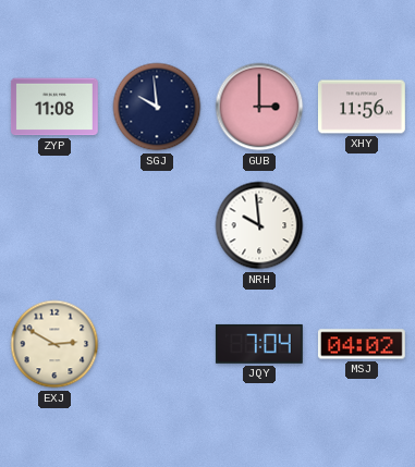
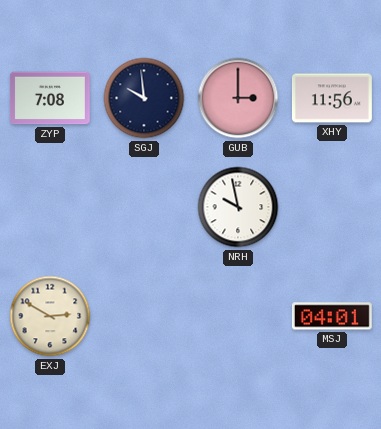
ZYP: 11:08 -> 7:08 (50, 98)
NRH: 9:59 -> 9:58 (238, 207)
JQY: 7:04 -> none (259, 344)
MSJ: 04:02 -> 04:01 (332, 316)
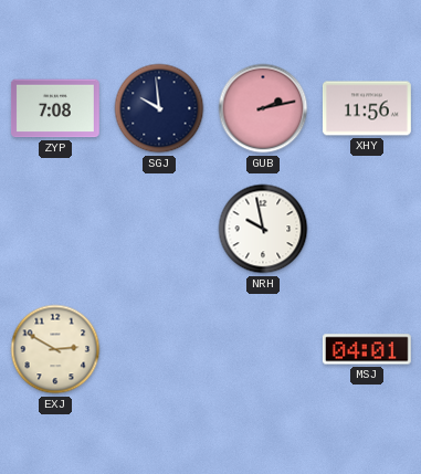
GUB: 3:00 -> 2:13 (263, 108)
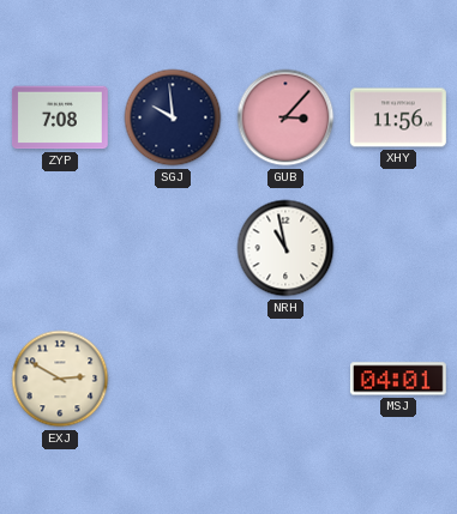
GUB: 2:13 -> 3:07 (285, 117)
NRH: 9:58 -> 10:58 (285, 248)
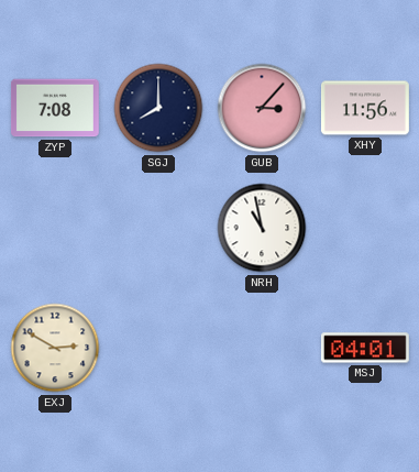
SGJ: 9:59 -> 8:00 (158, 108)
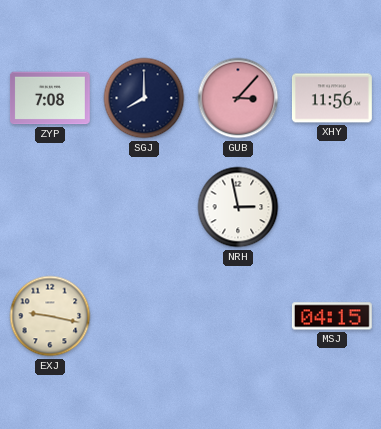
NRH: 10:58 -> 2:58 (238, 207)
EXJ: 2:50 -> 9:17 (50, 316)
MSJ: 04:01 -> 04:15 (332, 316)
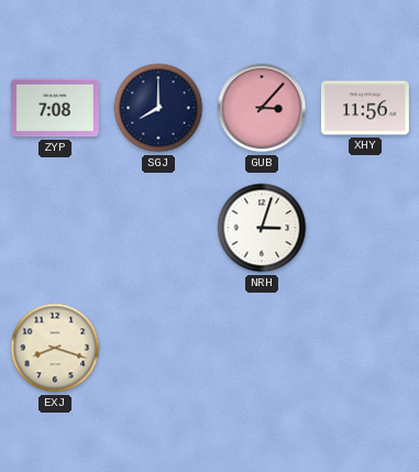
NRH: 2:58 -> 3:03 (262, 228)
EXJ: 9:17 -> 8:18 (55, 348)
MSJ: 04:15 -> none (332, 316)
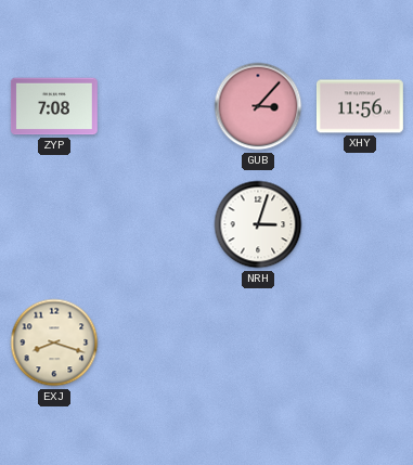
SGJ: 8:00 -> none (158, 108)
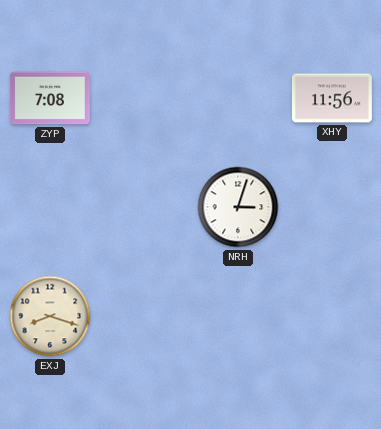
GUB: 3:07 -> none (258, 106)
